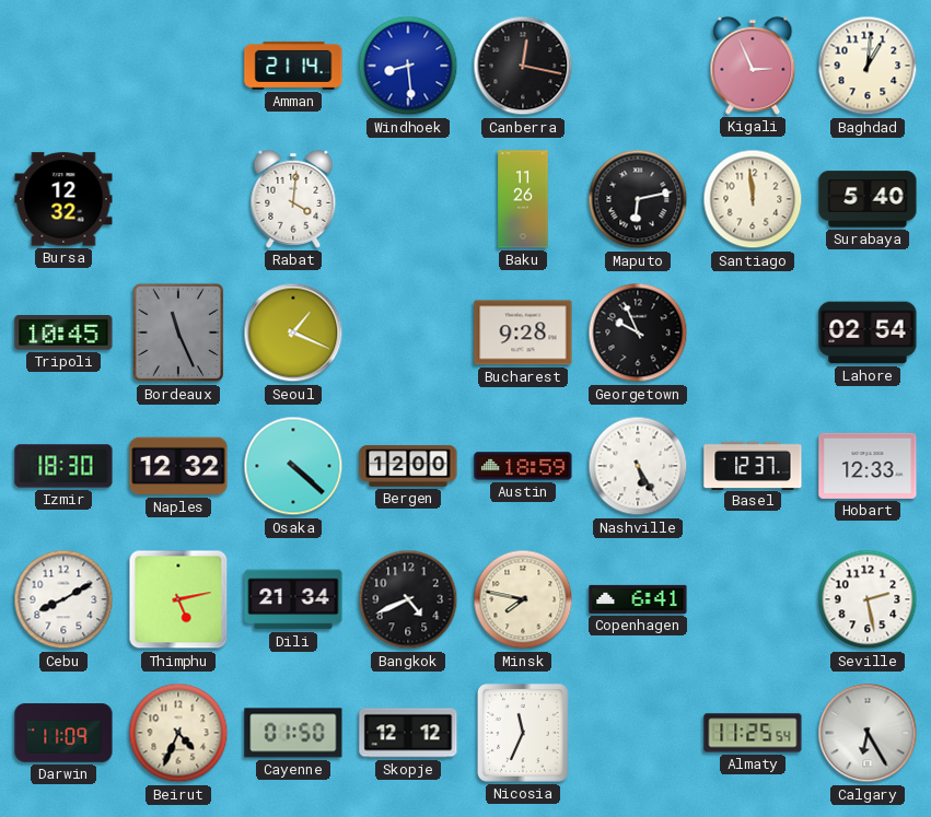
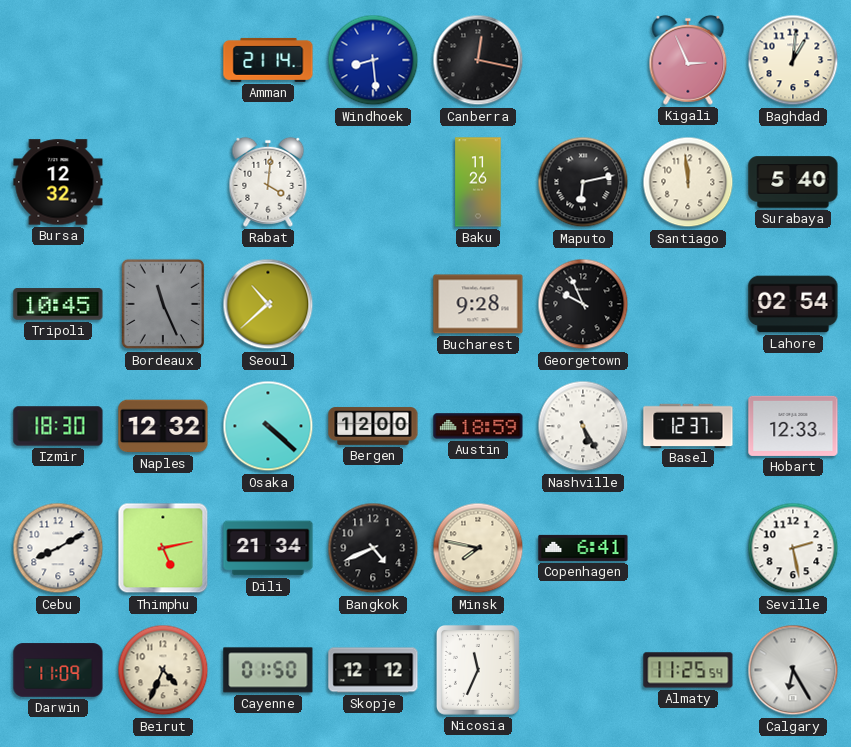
Seoul: 1:19 -> 10:38 (268, 304)
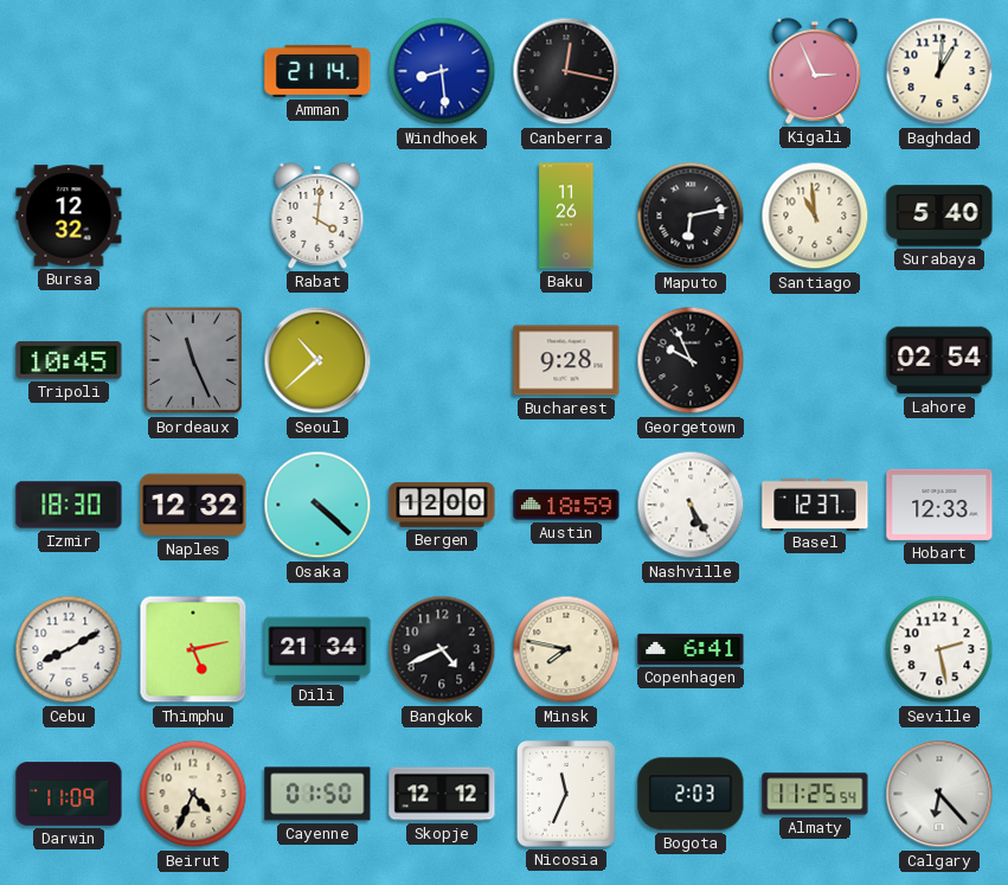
Santiago: 11:59 -> 10:59 (815, 216)
Bogota: none -> 2:03 (691, 794)
Calgary: 6:25 -> 6:23 (939, 794)
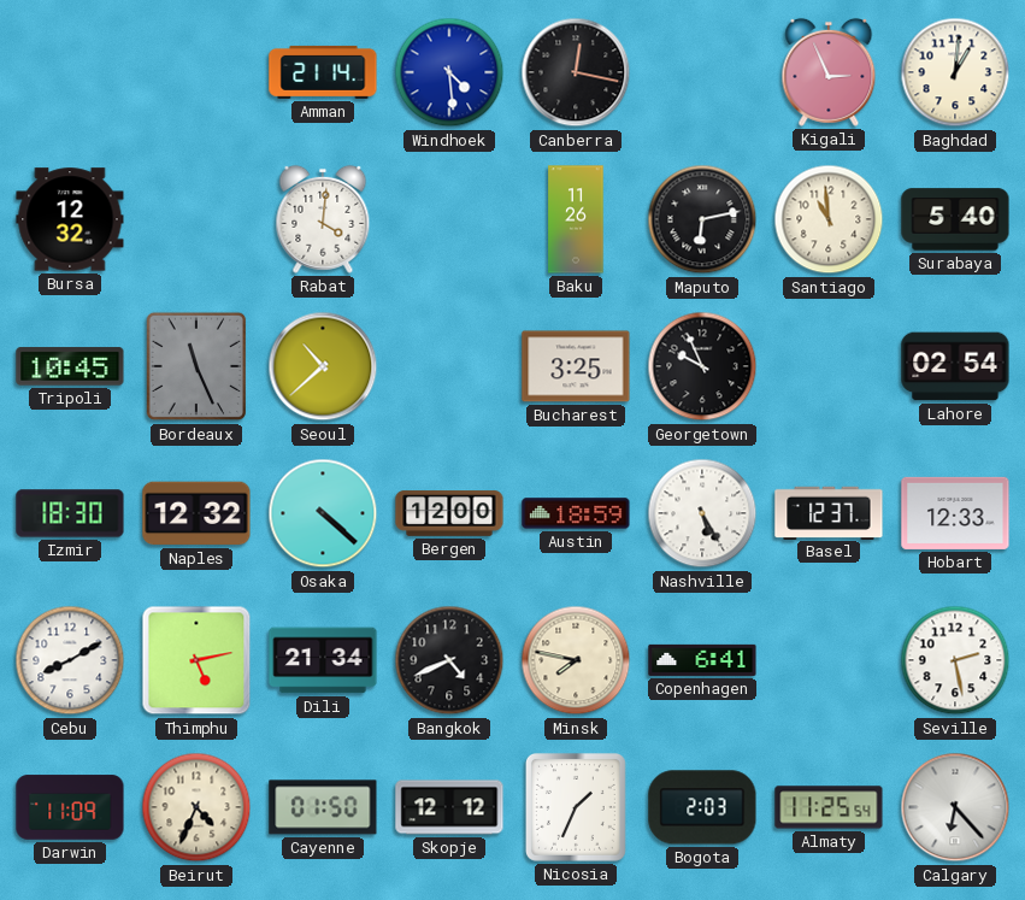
Windhoek: 8:29 -> 4:29 (449, 72)
Bucharest: 9:28 -> 3:25 (576, 366)
Nicosia: 11:34 -> 1:34 (576, 807)
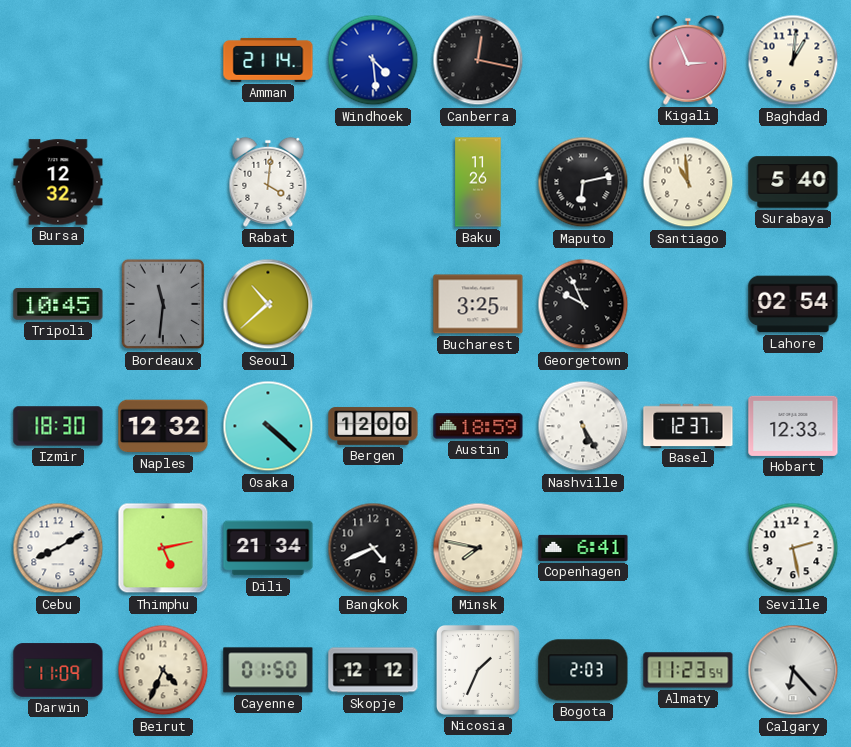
Bordeaux: 11:26 -> 11:31 (163, 304)
Almaty: 11:25 -> 11:23 (688, 670)
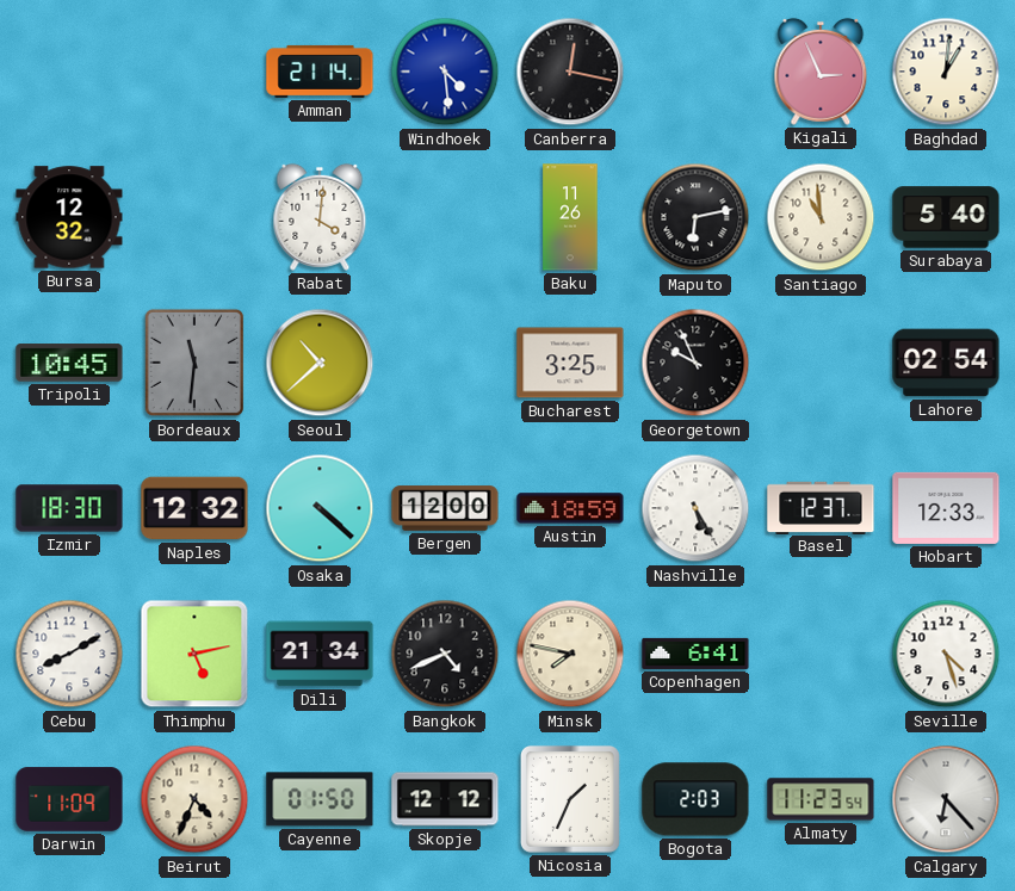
Seville: 2:28 -> 4:27 (946, 654)
